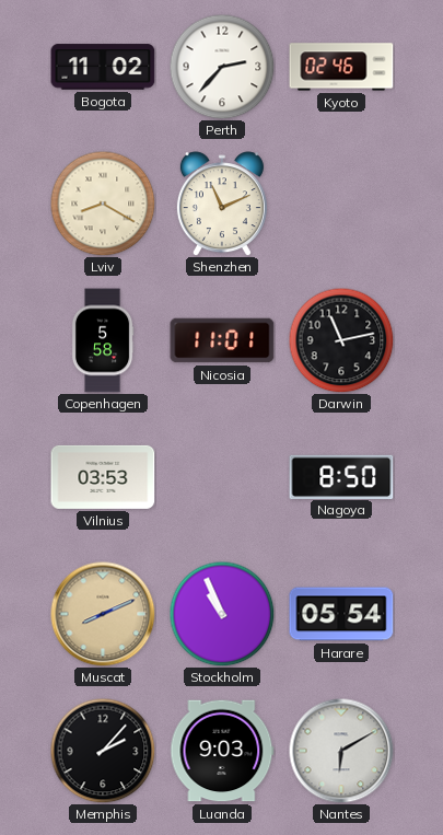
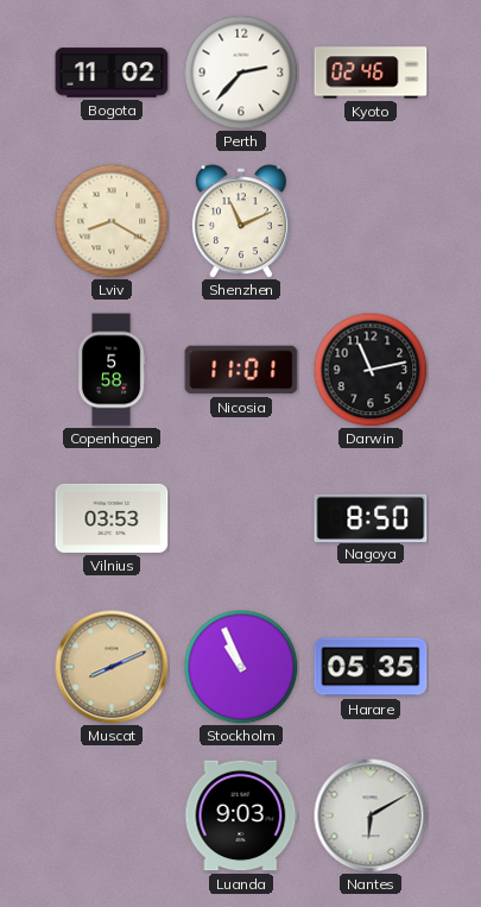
Harare: 05:54 -> 05:35 (371, 667)
Memphis: 2:07 -> none (103, 751)
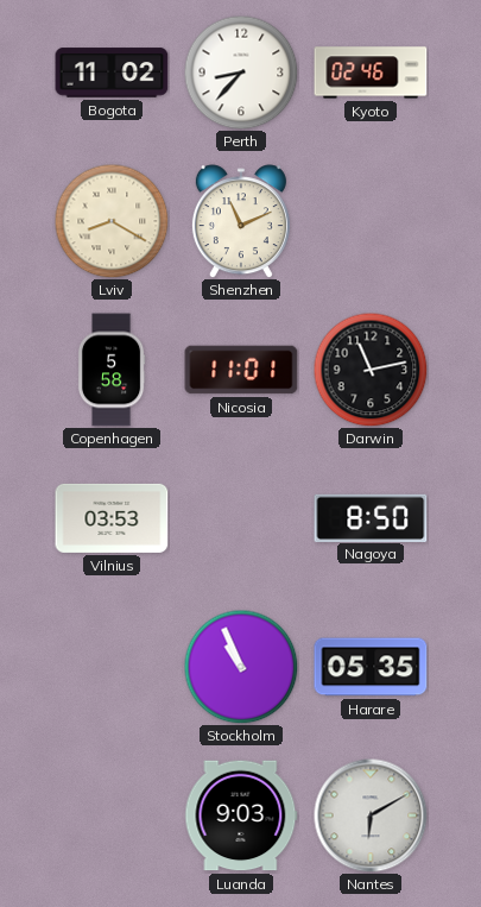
Perth: 2:37 -> 8:37 (241, 73)
Muscat: 8:11 -> none (112, 667)
